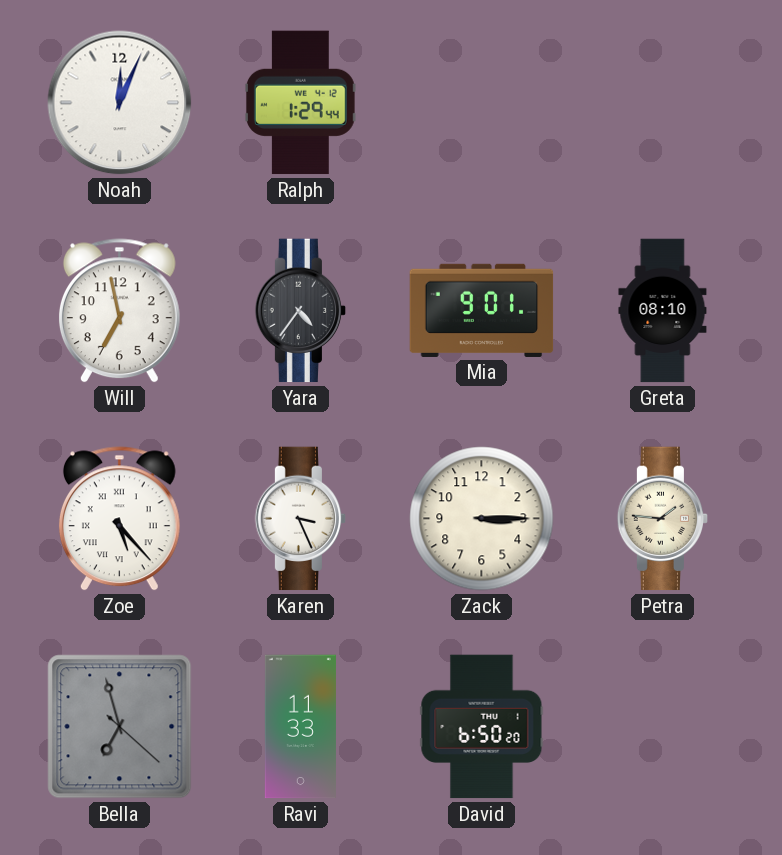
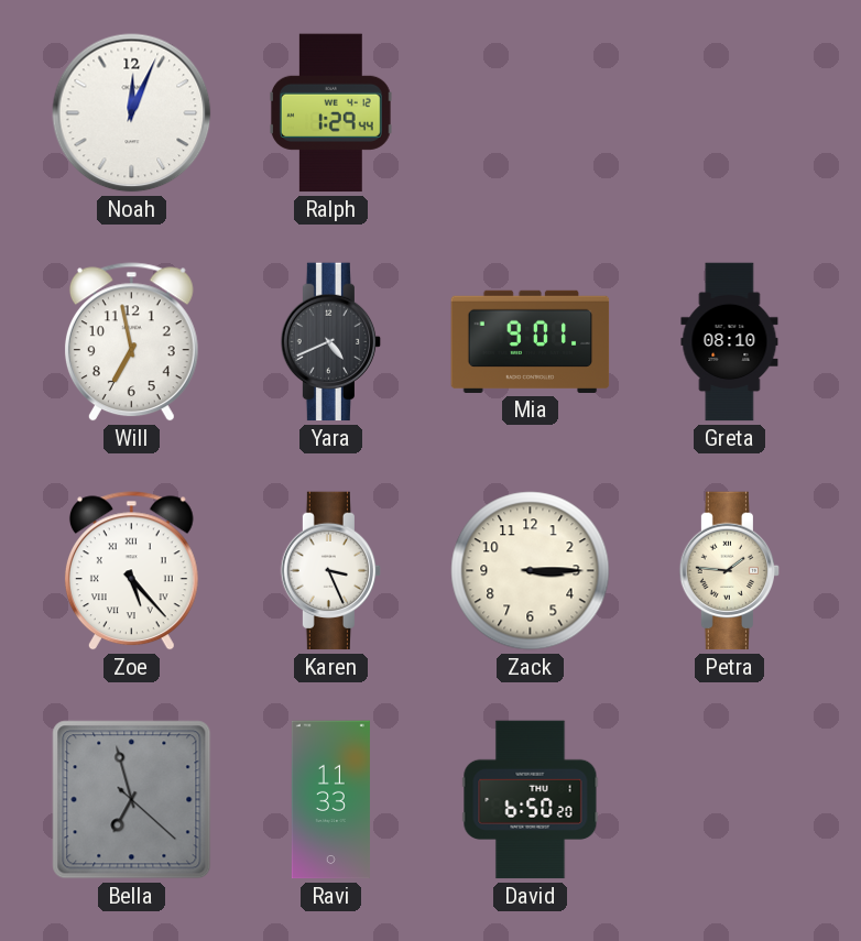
Yara: 4:36 -> 4:41 (331, 342)
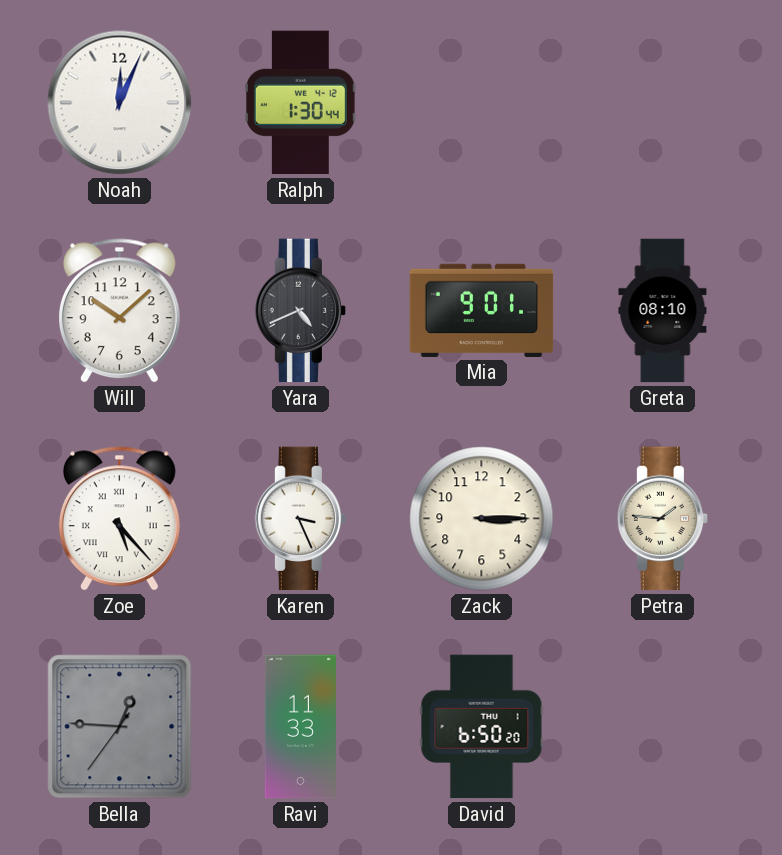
Ralph: 1:29 -> 1:30 (300, 103)
Will: 6:58 -> 10:08 (119, 311)
Bella: 6:57 -> 12:45 (120, 727)
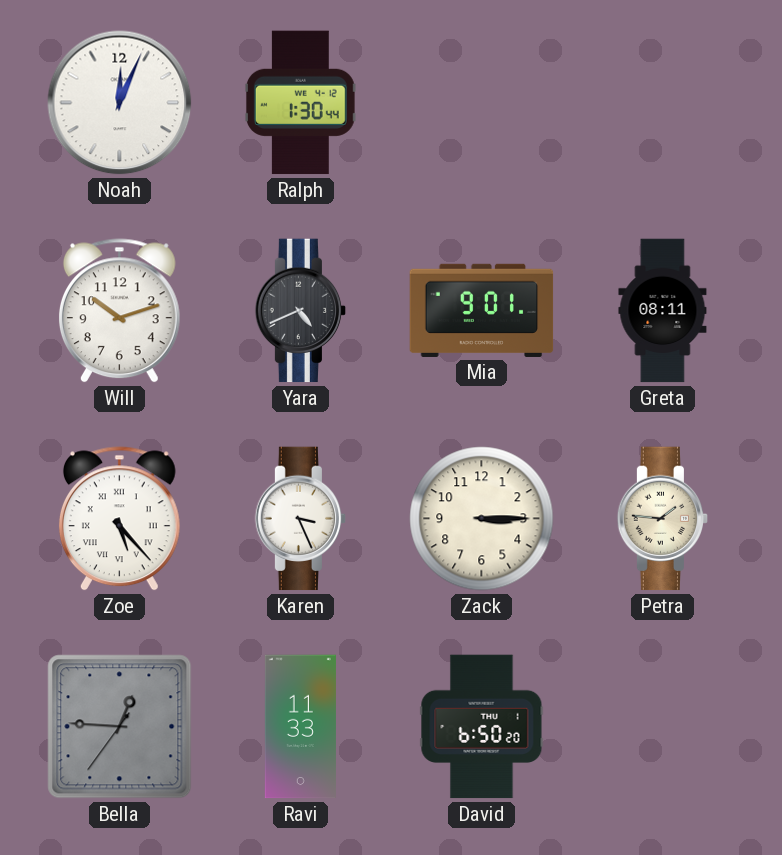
Will: 10:08 -> 10:12 (119, 311)
Greta: 08:10 -> 08:11 (663, 311)
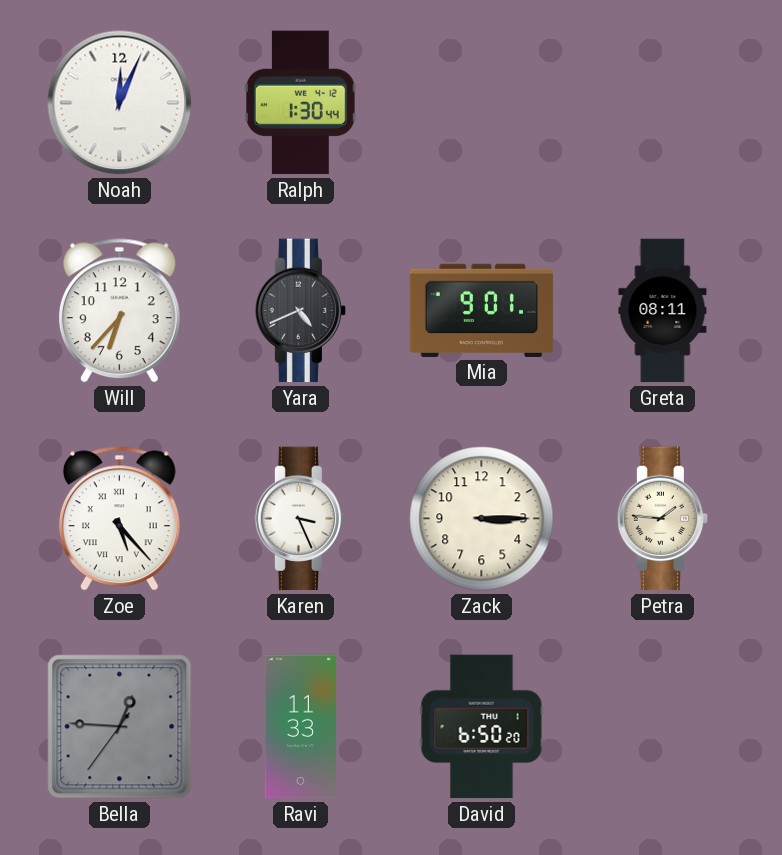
Will: 10:12 -> 6:37 (119, 311)
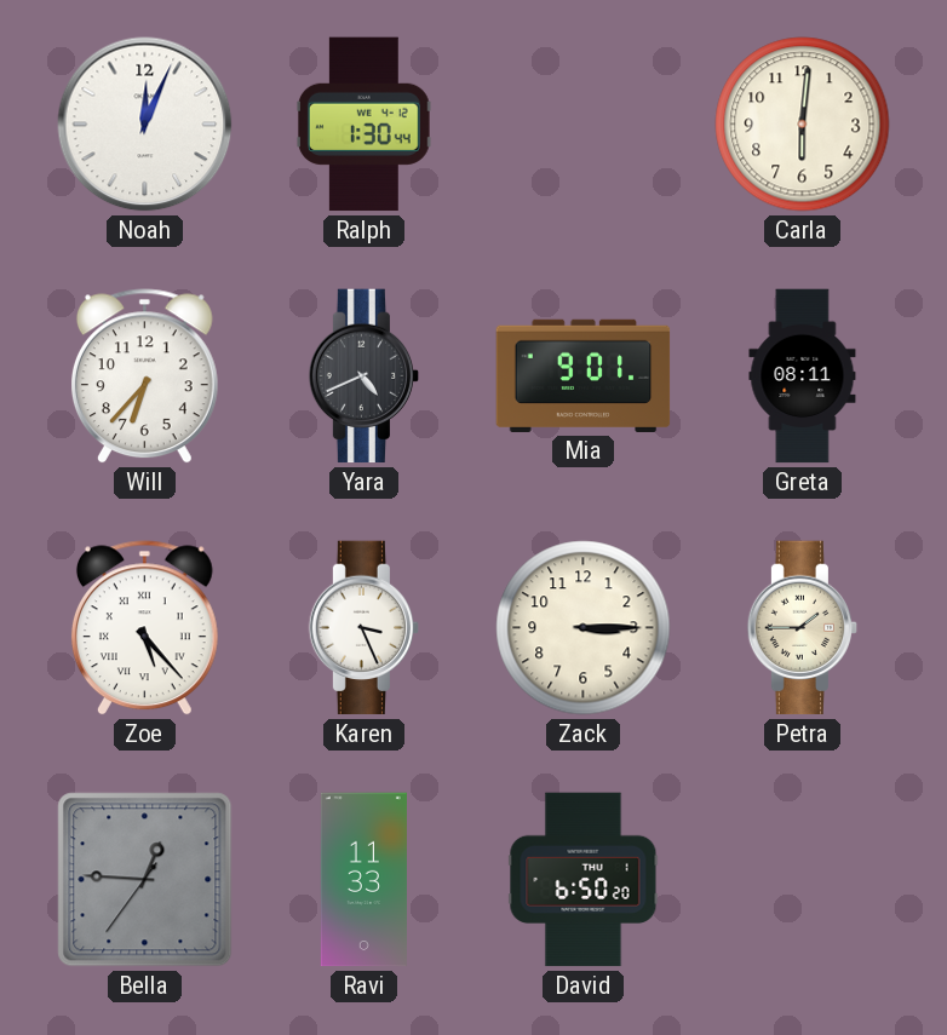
Carla: none -> 6:01 (803, 125)
Petra: 1:46 -> 1:45 (803, 628)
